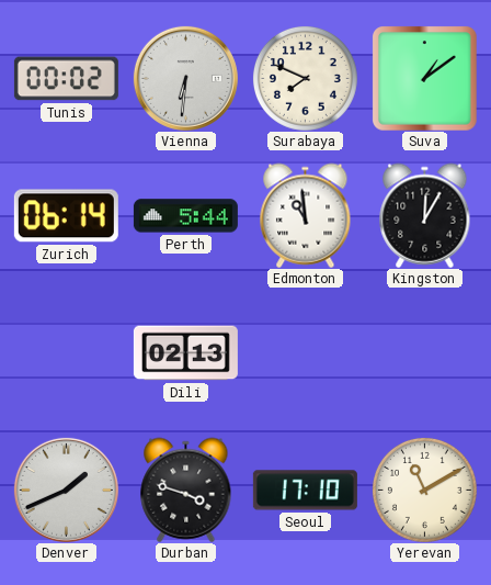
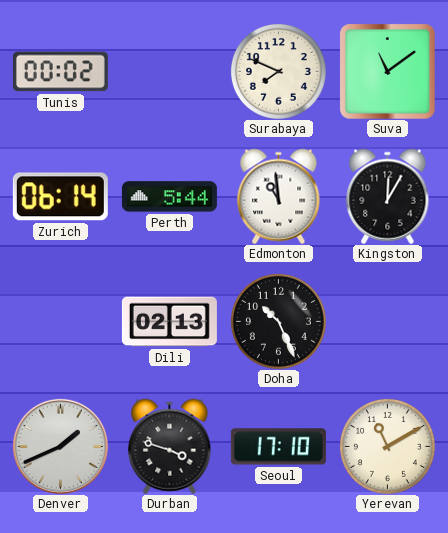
Vienna: 6:31 -> none (185, 78)
Suva: 1:09 -> 11:09 (388, 72)
Doha: none -> 10:26 (278, 321)
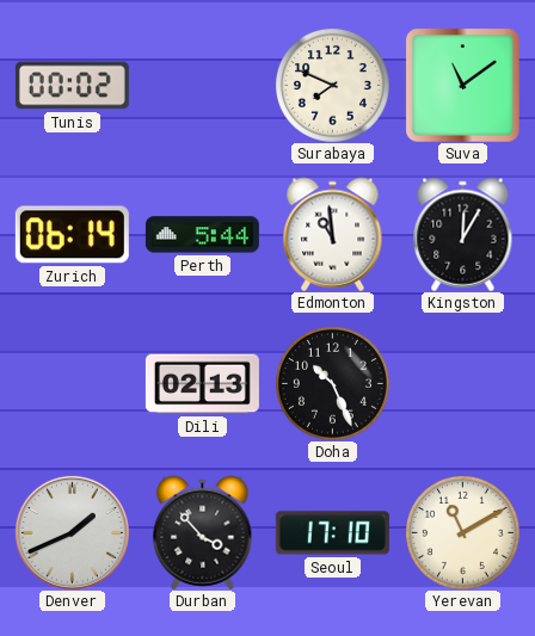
Durban: 3:48 -> 3:53 (203, 532)
